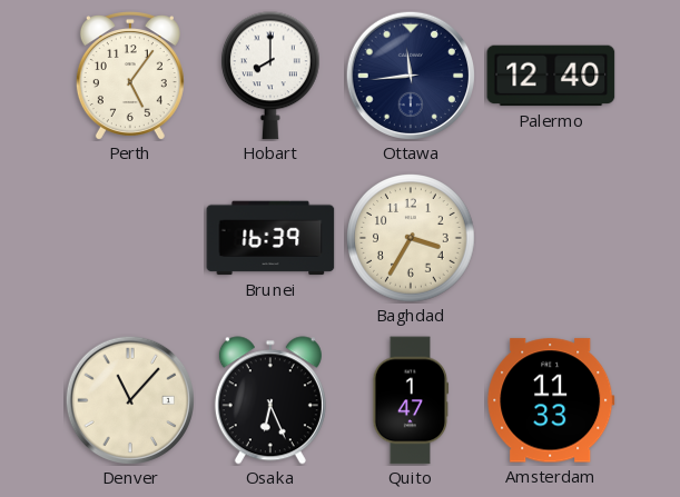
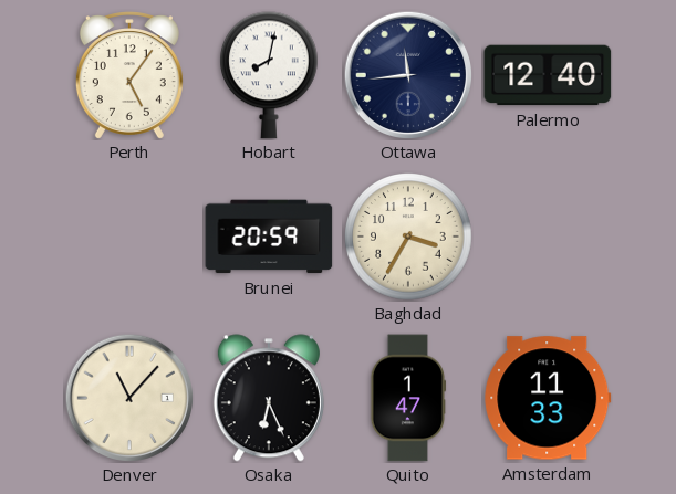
Hobart: 8:00 -> 8:02 (270, 75)
Brunei: 16:39 -> 20:59 (269, 237)
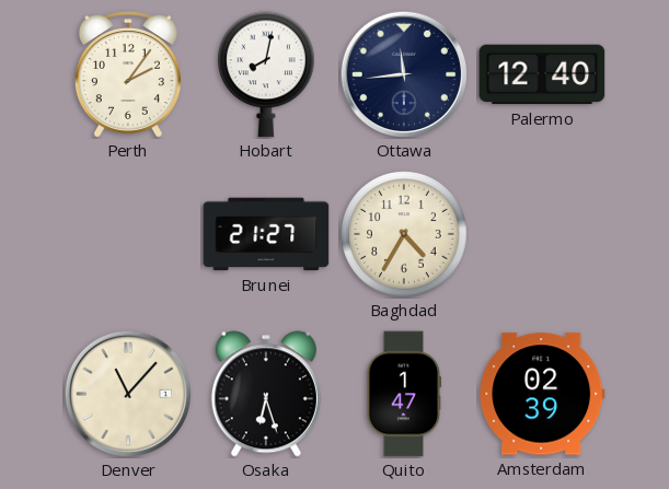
Perth: 5:06 -> 2:06 (128, 74)
Brunei: 20:59 -> 21:27 (266, 234)
Baghdad: 3:35 -> 4:35 (404, 234)
Osaka: 6:26 -> 6:27 (266, 394)
Amsterdam: 11:33 -> 02:39 (542, 394)
